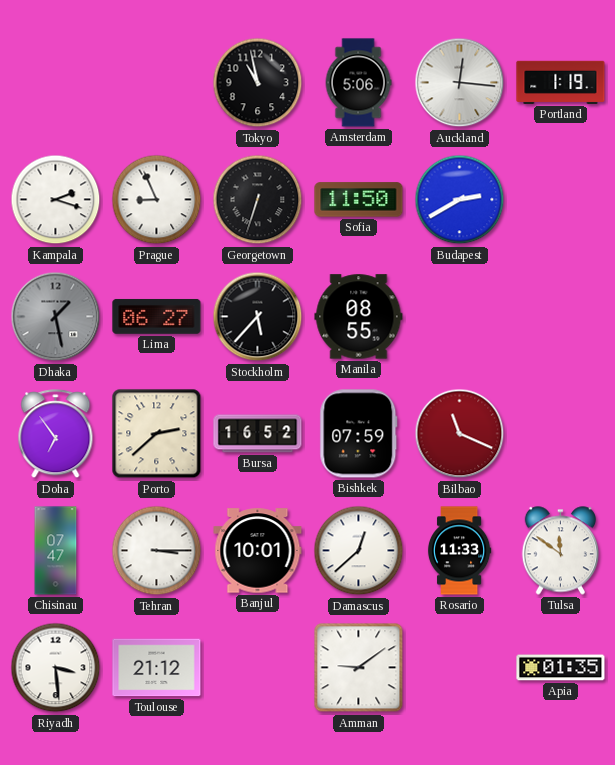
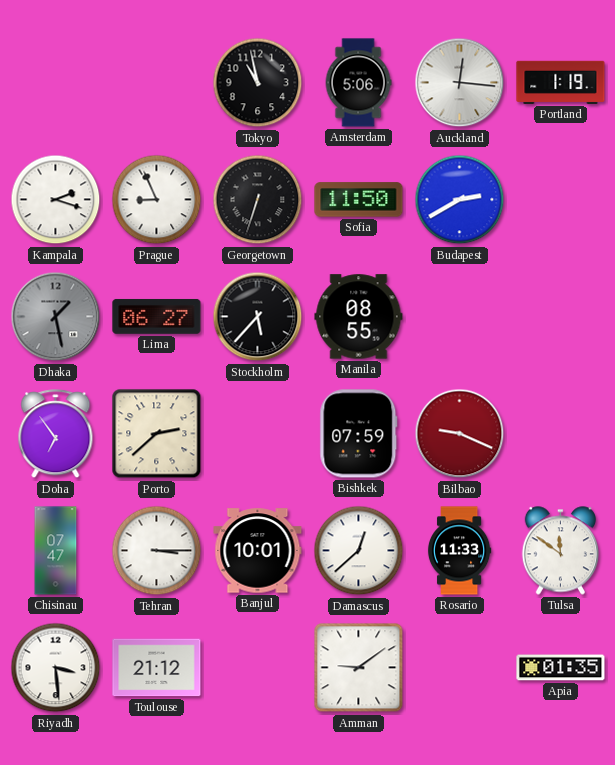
Bursa: 16:52 -> none (258, 434)
Bilbao: 11:19 -> 9:19 (460, 434)
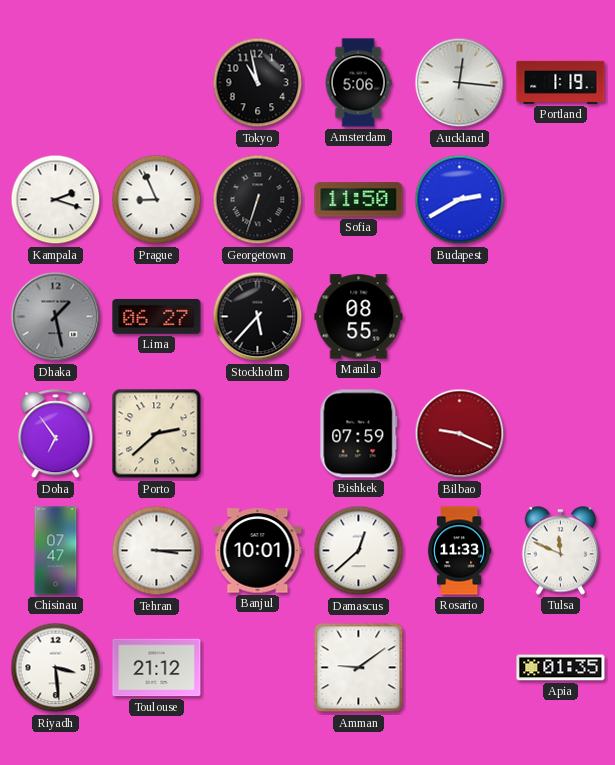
Tulsa: 11:51 -> 11:49 (560, 551)
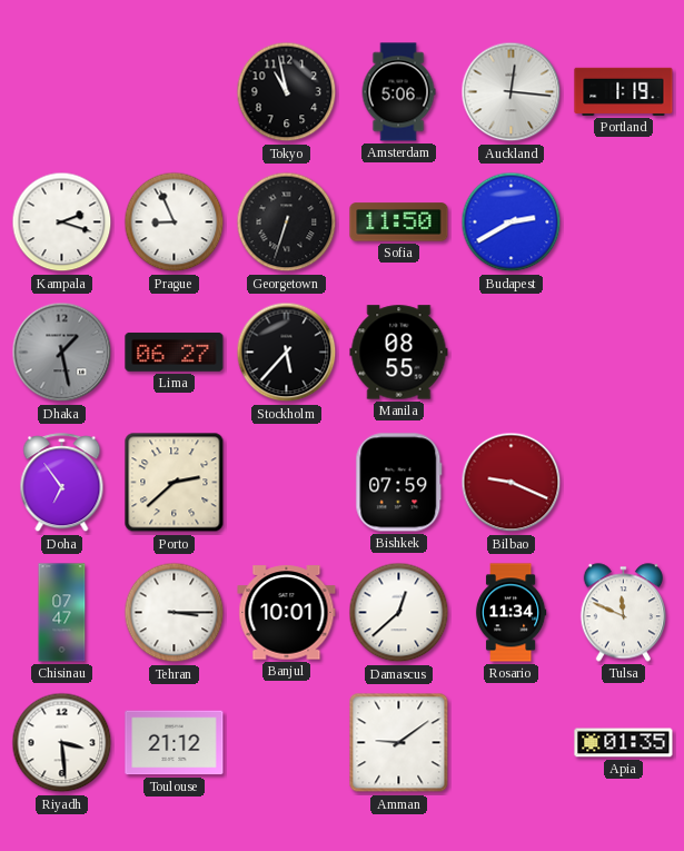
Rosario: 11:33 -> 11:34 (510, 613)
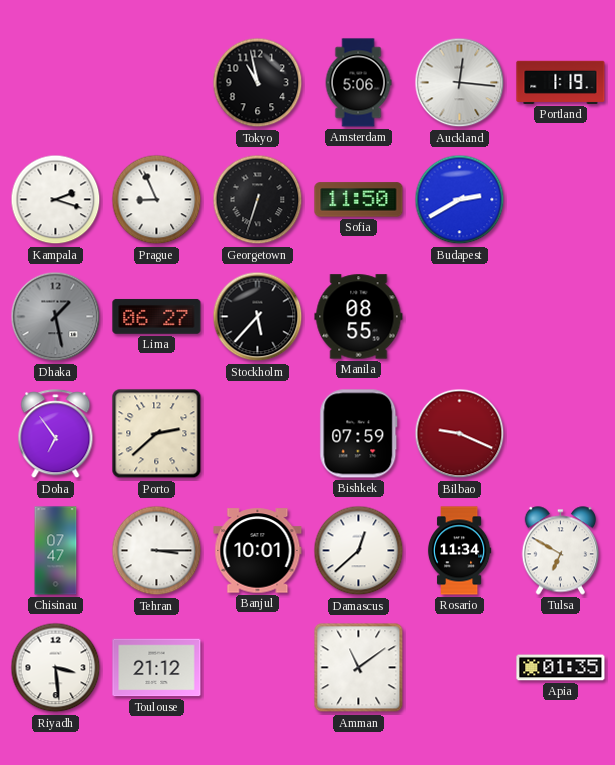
Tulsa: 11:49 -> 6:50 (560, 551)
Amman: 9:09 -> 11:09 (359, 668)
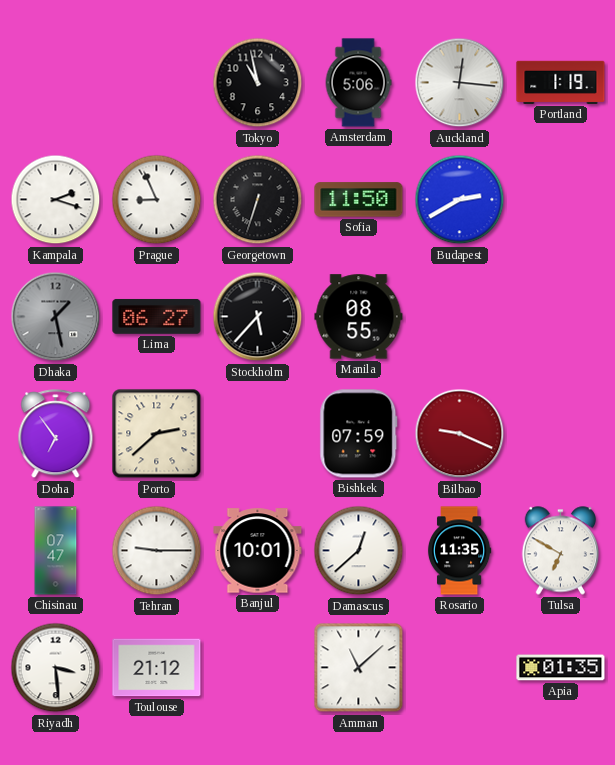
Tehran: 3:15 -> 9:15 (157, 551)
Rosario: 11:34 -> 11:35 (459, 551)
Amman: 11:09 -> 11:08 (359, 668)
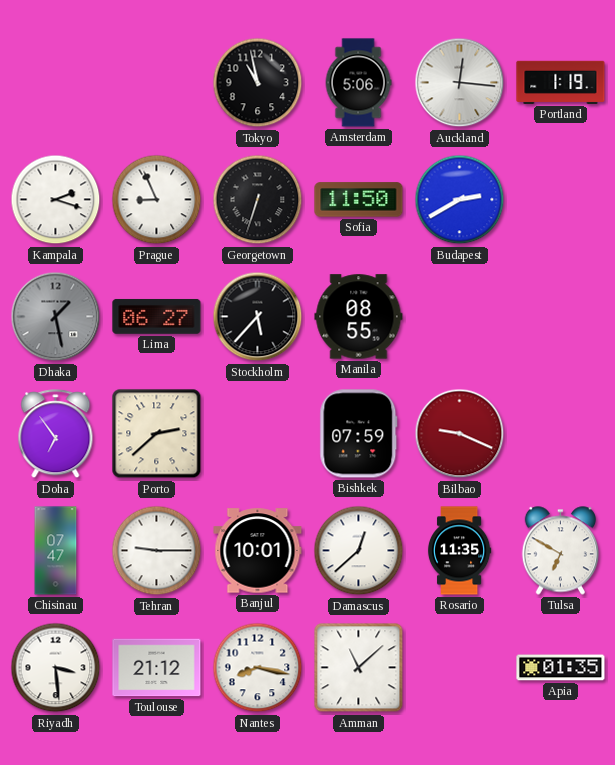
Nantes: none -> 8:17 (258, 668)
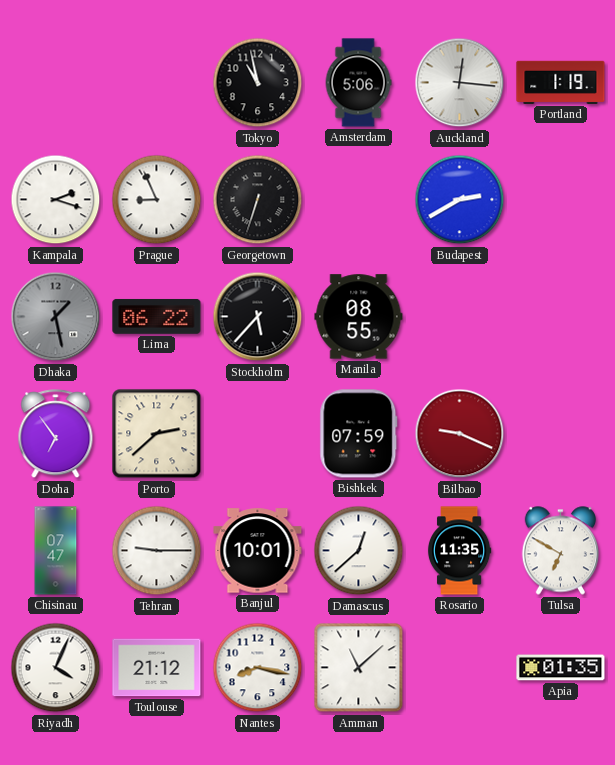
Sofia: 11:50 -> none (359, 200)
Lima: 06:27 -> 06:22 (157, 317)
Riyadh: 3:29 -> 4:04 (56, 668)
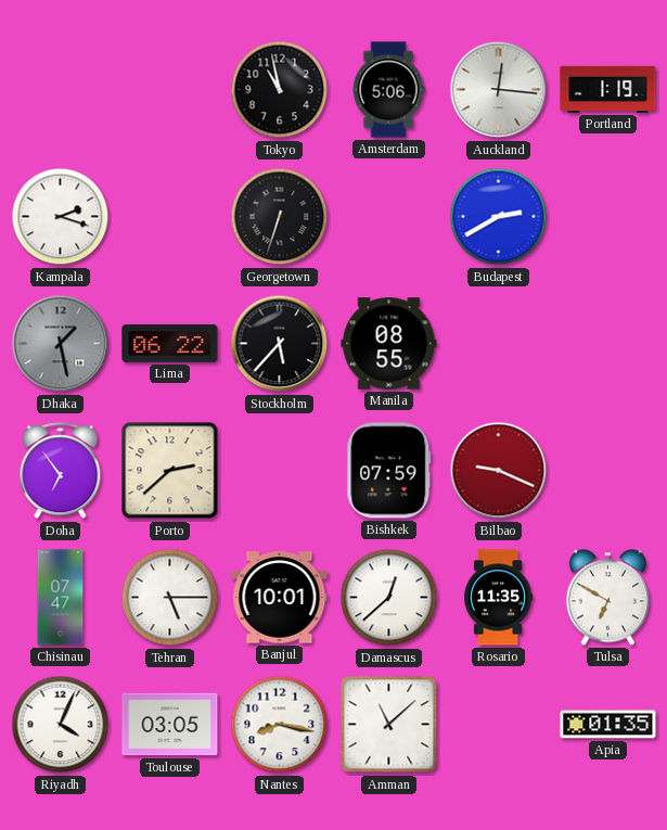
Prague: 8:56 -> none (157, 200)
Tehran: 9:15 -> 5:15 (170, 598)
Toulouse: 21:12 -> 03:05 (170, 725)
